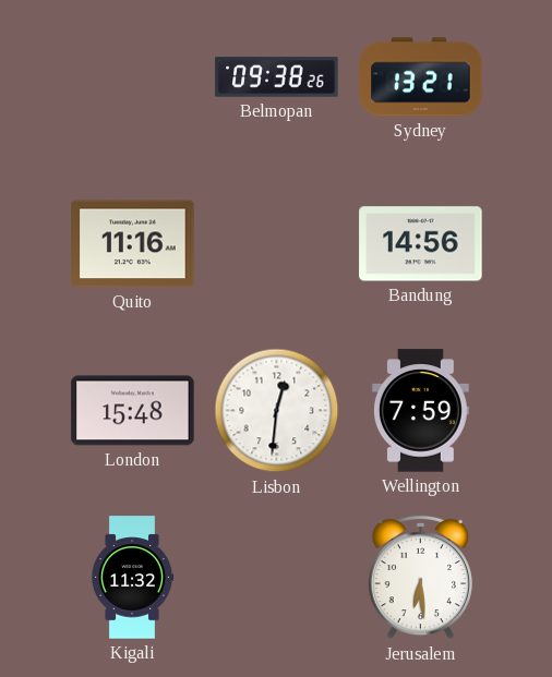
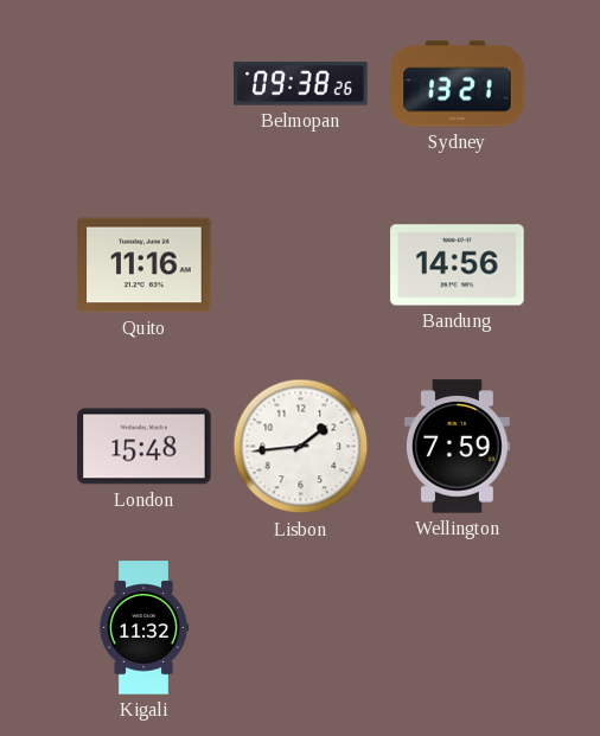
Lisbon: 12:31 -> 1:44 (301, 447)
Jerusalem: 6:29 -> none (420, 578)
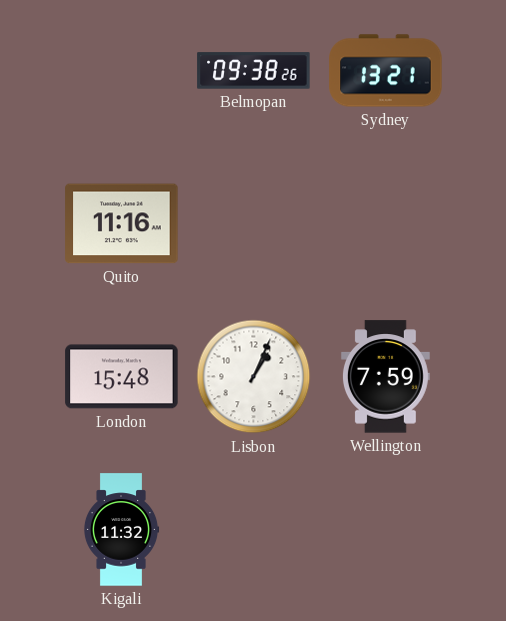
Bandung: 14:56 -> none (458, 265)
Lisbon: 1:44 -> 1:04 (254, 377)
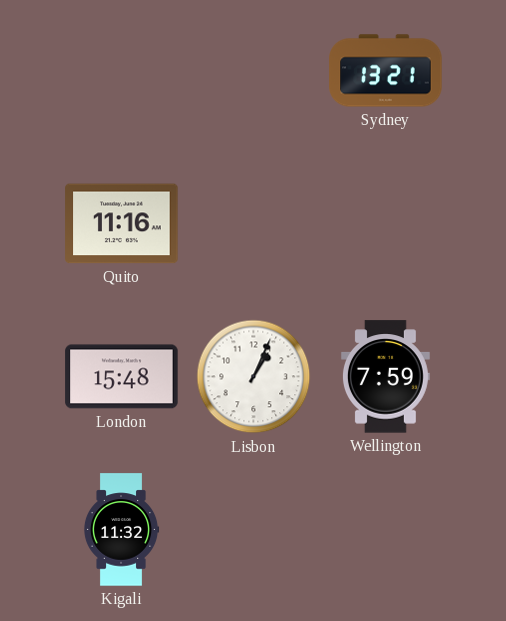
Belmopan: 09:38 -> none (254, 71)
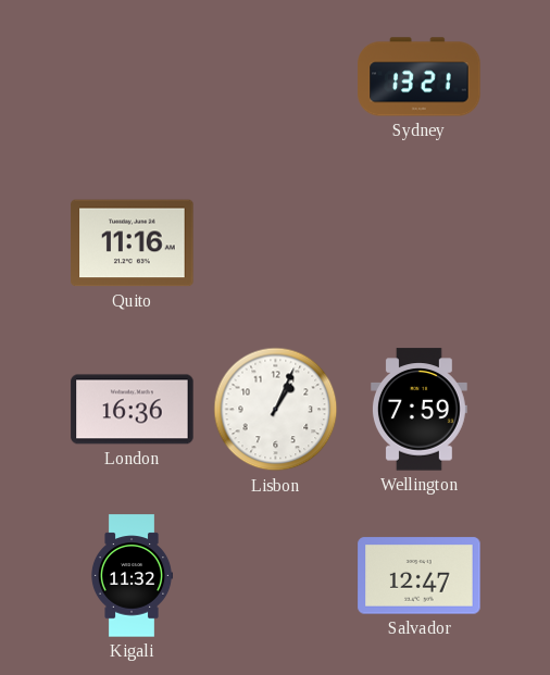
London: 15:48 -> 16:36 (133, 410)
Salvador: none -> 12:47 (420, 576)
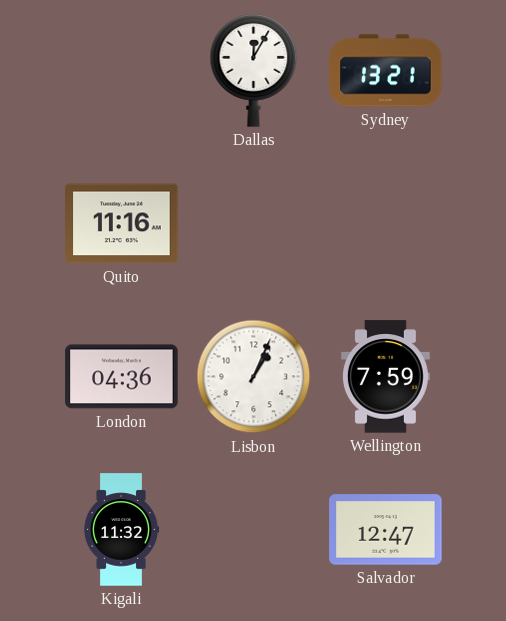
Dallas: none -> 12:05 (254, 71)
London: 16:36 -> 04:36 (122, 377)
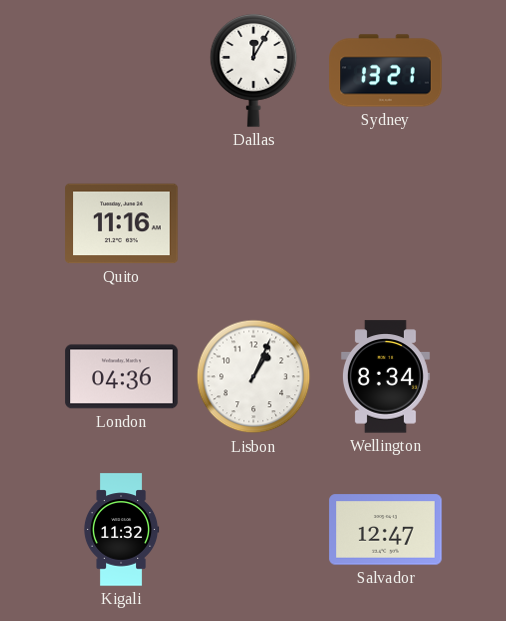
Wellington: 7:59 -> 8:34 (385, 377)
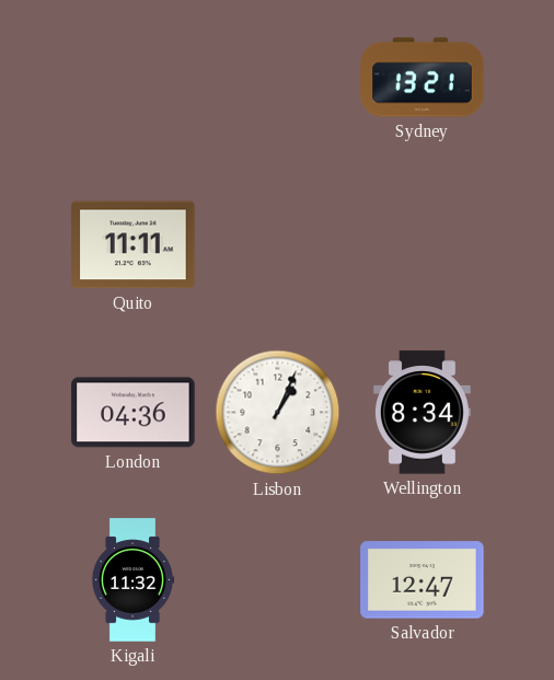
Dallas: 12:05 -> none (254, 71)
Quito: 11:16 -> 11:11 (134, 245)
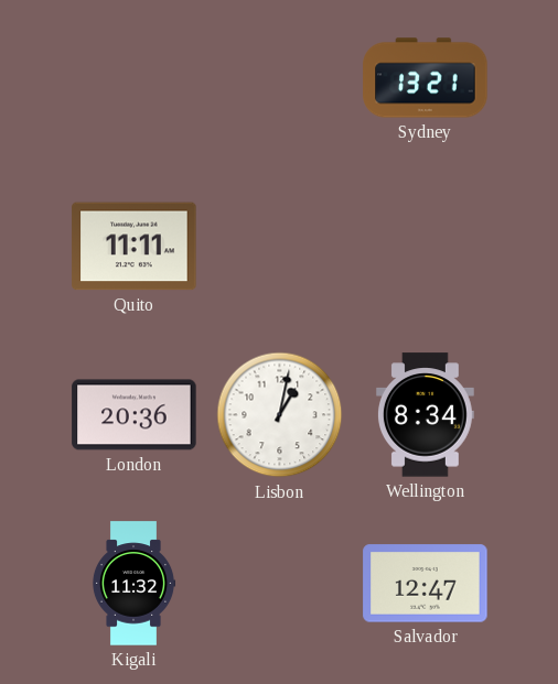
London: 04:36 -> 20:36 (135, 415)
Lisbon: 1:04 -> 1:02 (280, 415)
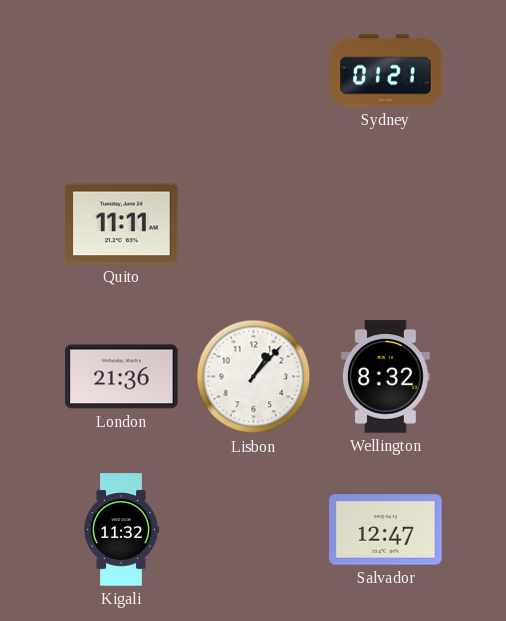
Sydney: 13:21 -> 01:21 (386, 71)
London: 20:36 -> 21:36 (122, 377)
Lisbon: 1:02 -> 1:07 (254, 377)
Wellington: 8:34 -> 8:32 (385, 377)
